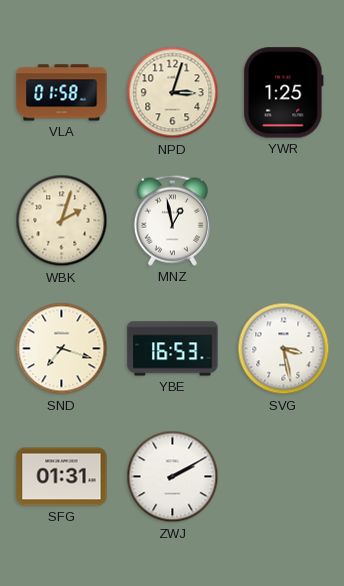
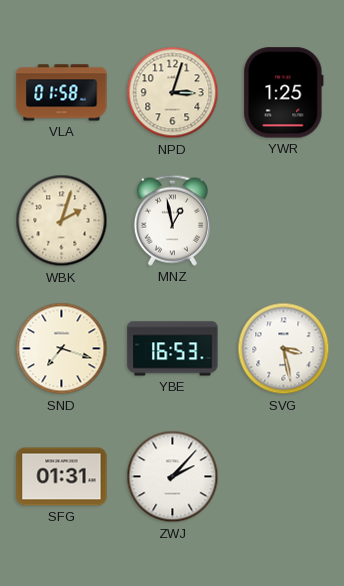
ZWJ: 2:10 -> 2:07 (173, 477)
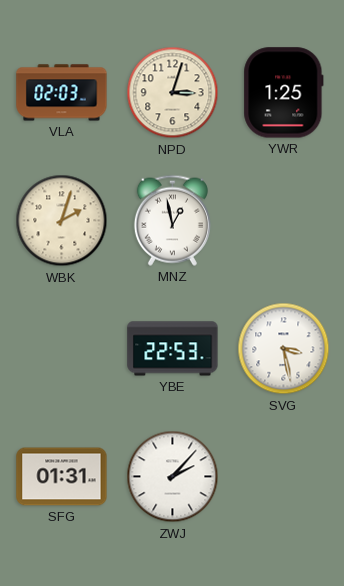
VLA: 01:58 -> 02:03 (62, 93)
SND: 7:18 -> none (62, 349)
YBE: 16:53 -> 22:53 (173, 349)
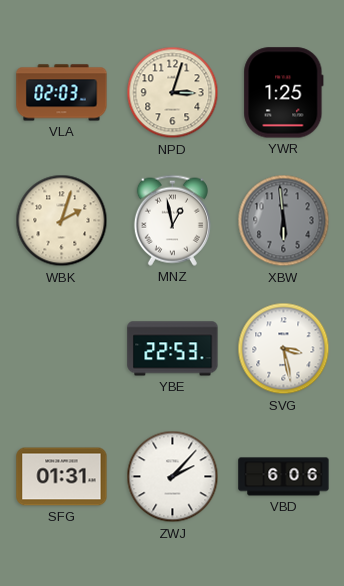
XBW: none -> 5:59 (284, 221)
VBD: none -> 6:06 (284, 477)
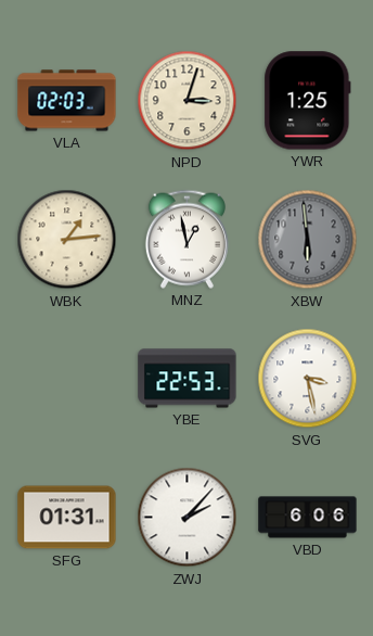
WBK: 2:03 -> 1:14 (67, 240)
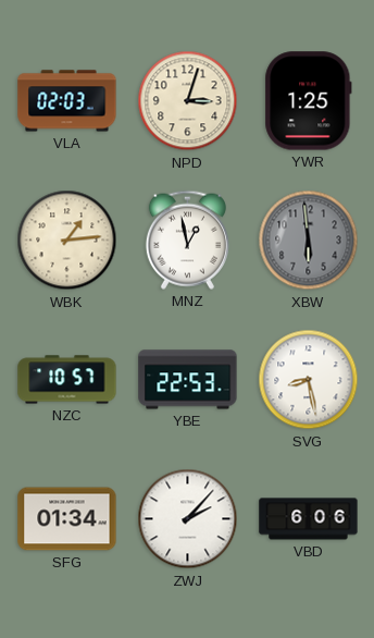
NZC: none -> 10:57 (67, 380)
SVG: 3:28 -> 8:28 (309, 380)
SFG: 01:31 -> 01:34 (67, 519)
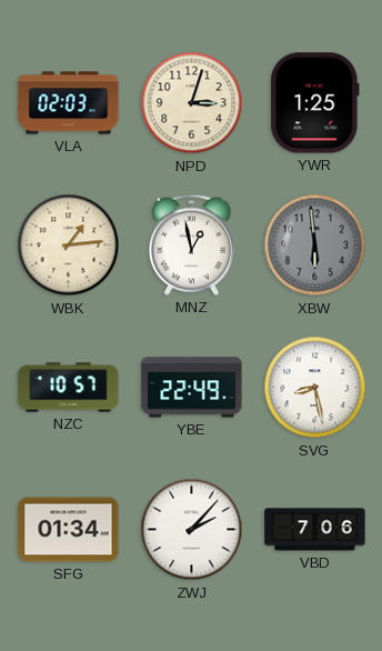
YBE: 22:53 -> 22:49 (192, 388)
VBD: 6:06 -> 7:06 (315, 530)
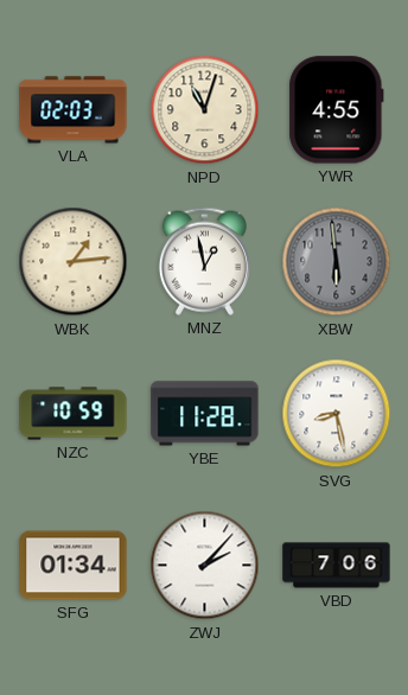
NPD: 3:03 -> 11:03 (205, 110)
YWR: 1:25 -> 4:55 (337, 110)
NZC: 10:57 -> 10:59 (74, 414)
YBE: 22:49 -> 11:28 (205, 414)
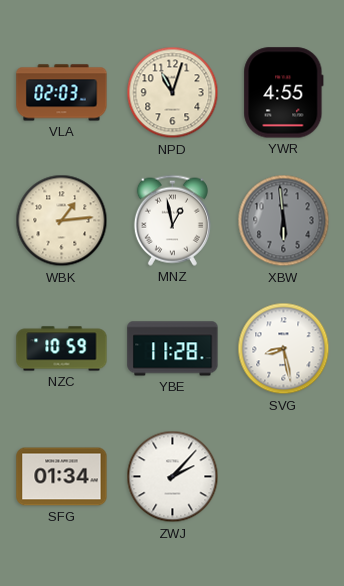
VBD: 7:06 -> none (337, 566)
